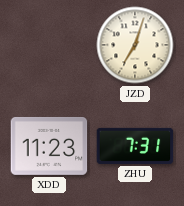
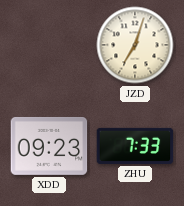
XDD: 11:23 -> 09:23 (49, 146)
ZHU: 7:31 -> 7:33 (135, 146)
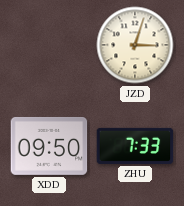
JZD: 7:03 -> 3:03 (135, 45)
XDD: 09:23 -> 09:50 (49, 146)
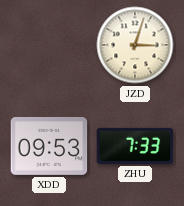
XDD: 09:50 -> 09:53 (49, 146)
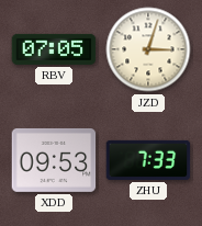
RBV: none -> 07:05 (54, 49)
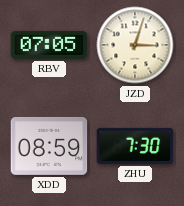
XDD: 09:53 -> 08:59 (49, 146)
ZHU: 7:33 -> 7:30 (135, 146)
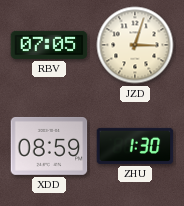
ZHU: 7:30 -> 1:30 (135, 146)
